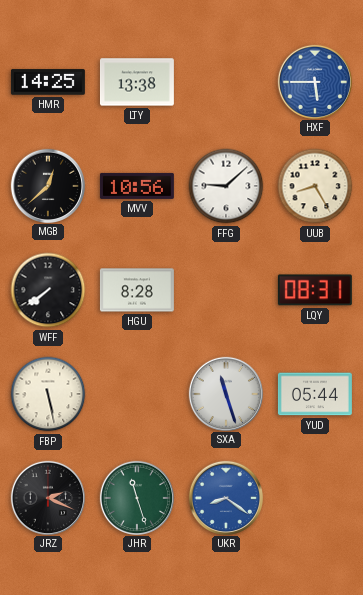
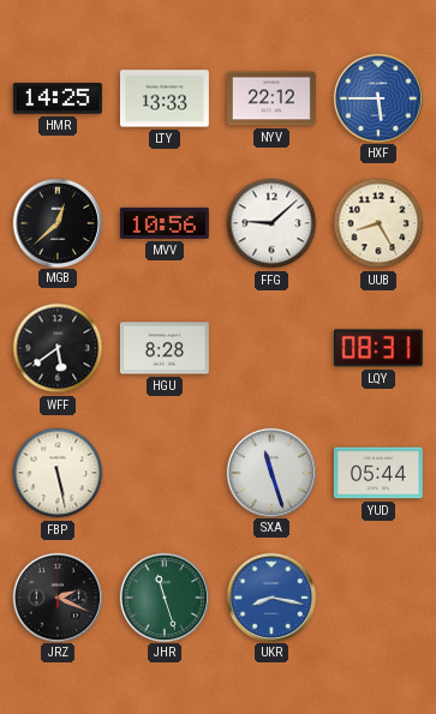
LTY: 13:38 -> 13:33 (165, 98)
NYV: none -> 22:12 (271, 98)
WFF: 7:39 -> 5:39 (58, 348)
UKR: 8:21 -> 8:17 (270, 596)
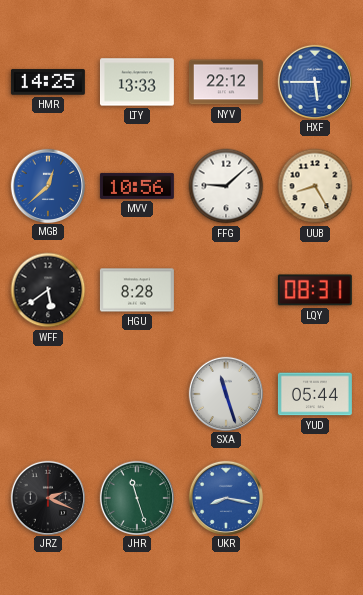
MGB dial: black -> blue (47, 185)
FBP: 5:28 -> none (58, 473)
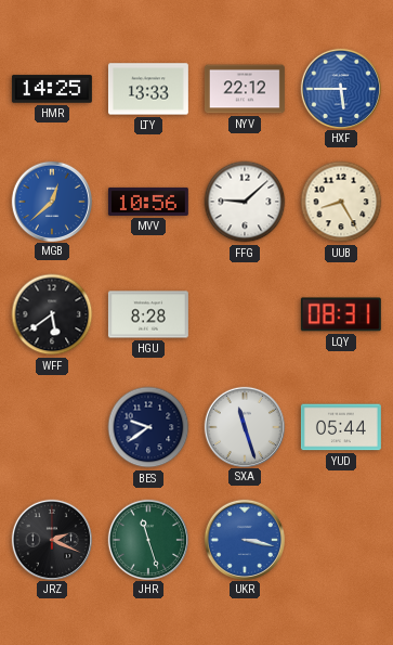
BES: none -> 9:39 (148, 427)
UKR: 8:17 -> 3:17 (244, 539)
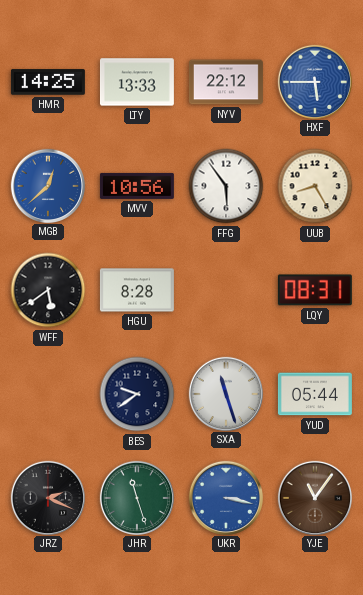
FFG: 9:08 -> 5:54 (226, 186)
YJE: none -> 11:06 (314, 497)
